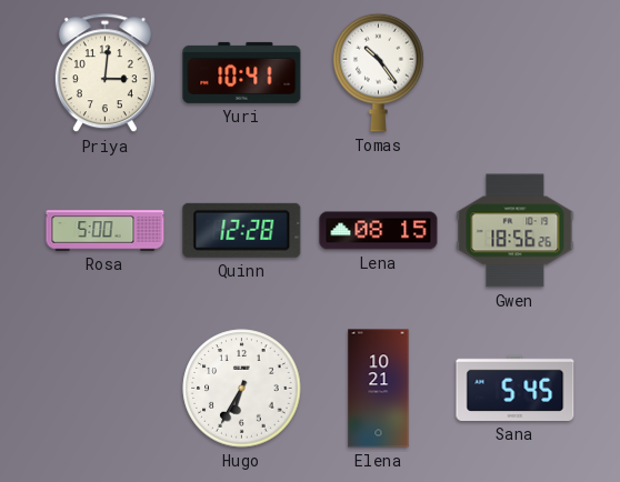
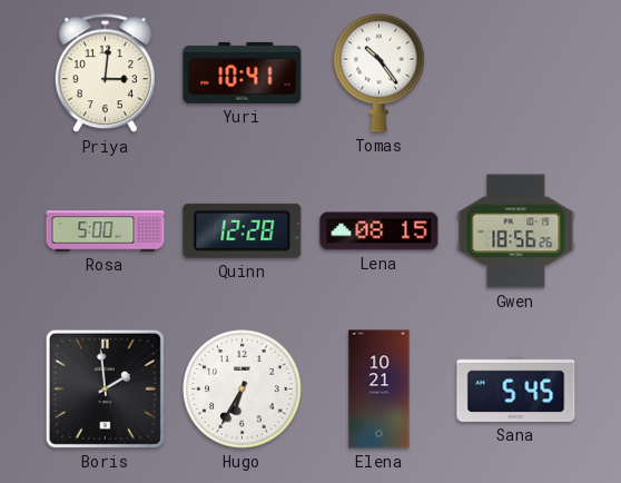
Boris: none -> 1:59 (105, 388)
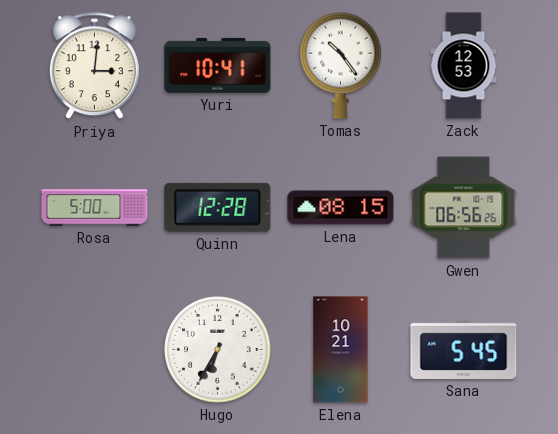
Zack: none -> 12:53 (464, 66)
Gwen: 18:56 -> 06:56 (464, 208)
Boris: 1:59 -> none (105, 388)
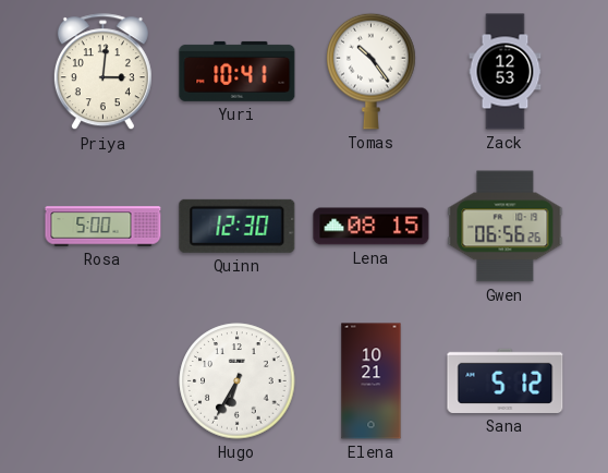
Quinn: 12:28 -> 12:30 (238, 226)
Sana: 5:45 -> 5:12 (506, 380)
